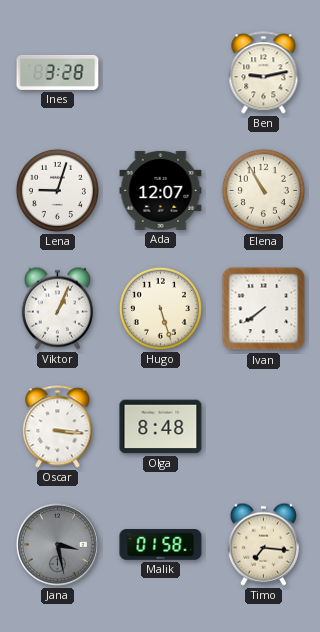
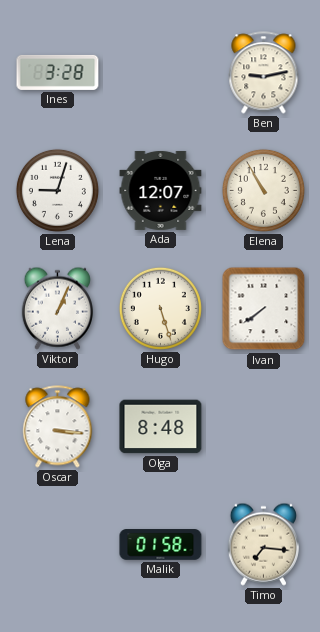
Jana: 3:28 -> none (58, 545)
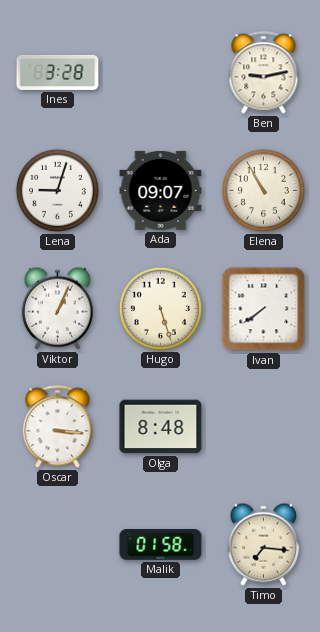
Ada: 12:07 -> 09:07 (161, 190)
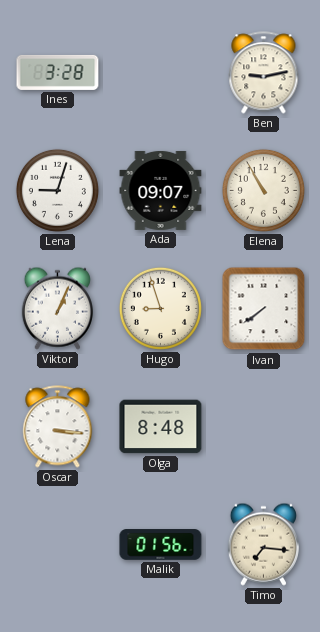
Hugo: 5:27 -> 8:57 (160, 308)
Malik: 01:58 -> 01:56 (161, 545)
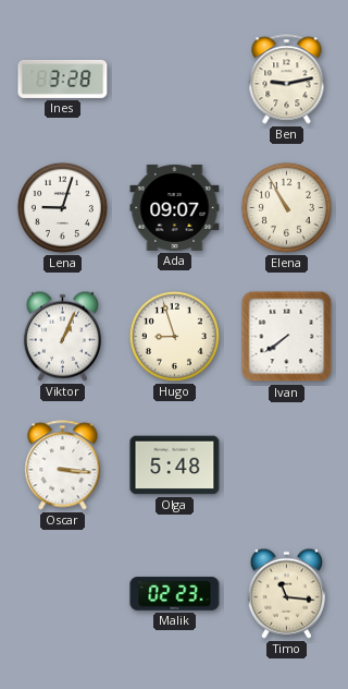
Olga: 8:48 -> 5:48 (175, 466)
Malik: 01:56 -> 02:23 (175, 594)
Timo: 7:16 -> 11:16 (286, 593)
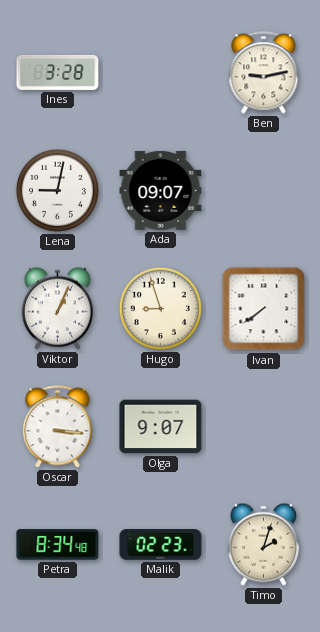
Lena: 9:03 -> 9:02 (57, 190)
Elena: 10:55 -> none (286, 207)
Olga: 5:48 -> 9:07 (161, 427)
Petra: none -> 8:34 (58, 545)
Timo: 11:16 -> 2:03 (263, 544)
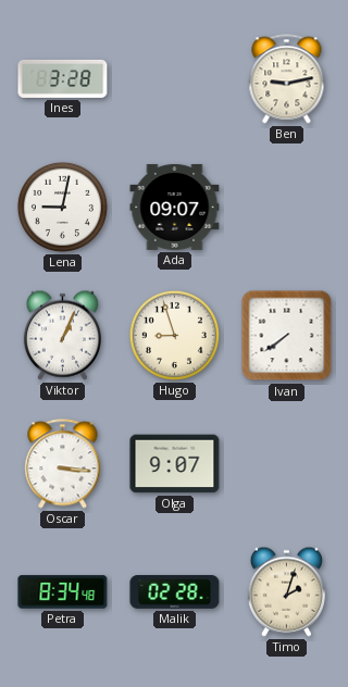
Malik: 02:23 -> 02:28 (175, 592)
